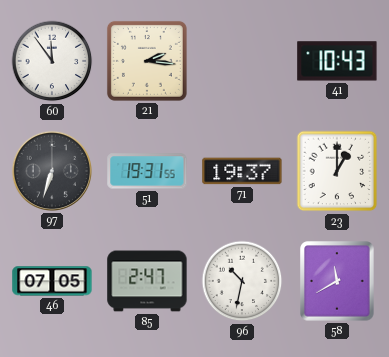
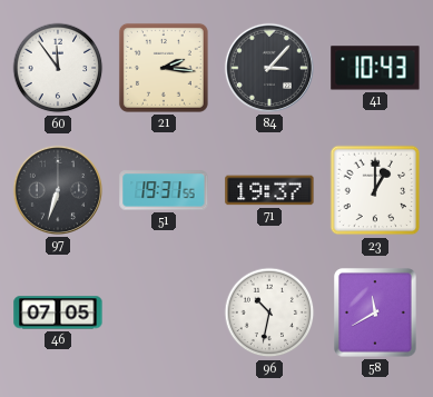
84: none -> 3:07 (269, 68)
85: 2:47 -> none (147, 281)
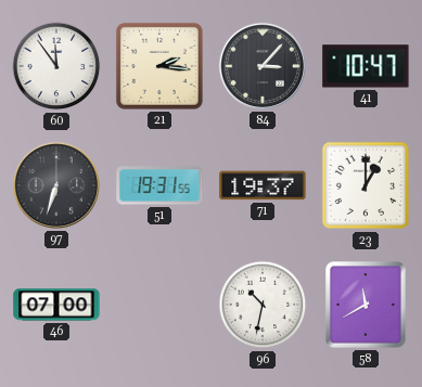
41: 10:43 -> 10:47 (366, 66)
46: 07:05 -> 07:00 (56, 305)
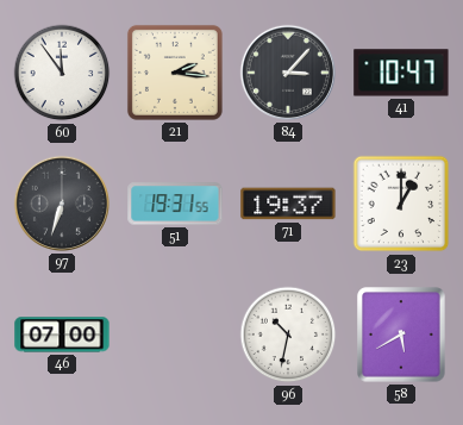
58: 11:40 -> 5:40 (401, 335)
